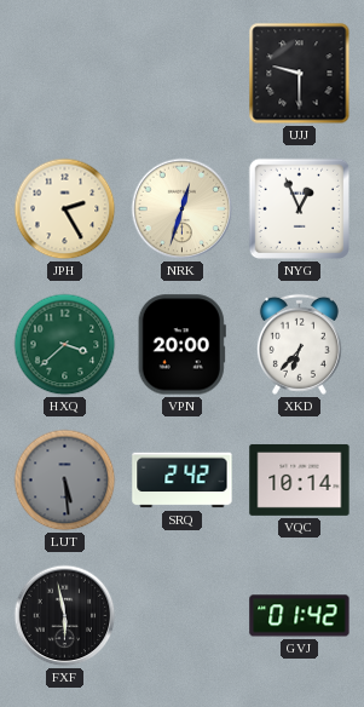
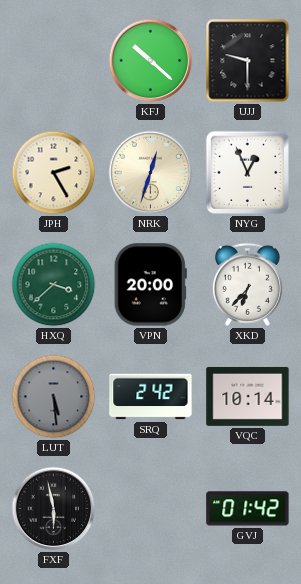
KFJ: none -> 10:22 (151, 61)
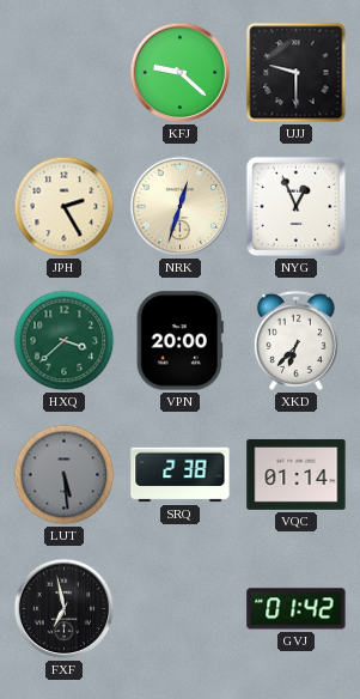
KFJ: 10:22 -> 9:22 (181, 73)
SRQ: 2:42 -> 2:38 (181, 475)
VQC: 10:14 -> 01:14 (297, 474)
FXF: 5:58 -> 6:58 (65, 609)
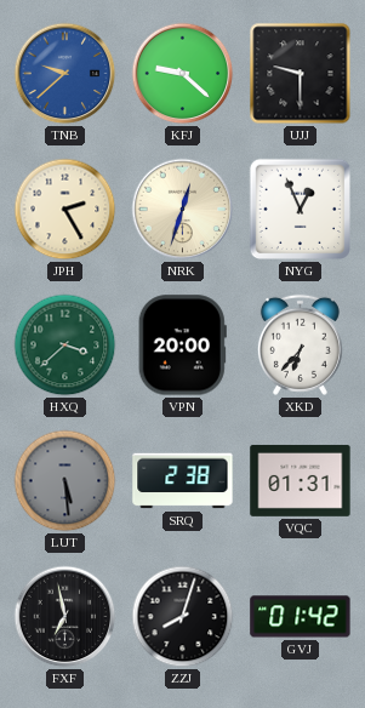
TNB: none -> 9:38 (65, 74)
VQC: 01:14 -> 01:31 (301, 480)
ZZJ: none -> 8:03 (183, 617)
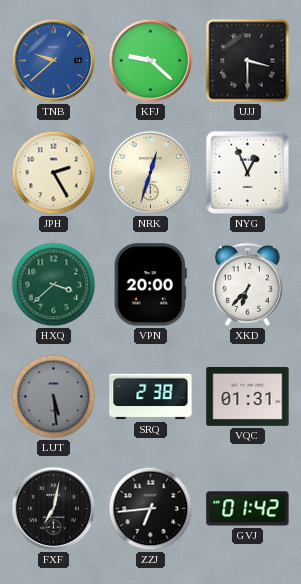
UJJ: 9:30 -> 3:30 (248, 61)
FXF: 6:58 -> 7:02 (54, 509)
ZZJ: 8:03 -> 6:44 (151, 509)
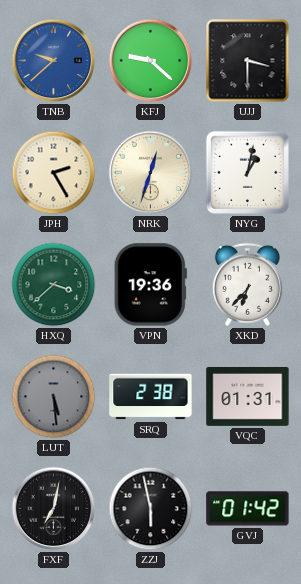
NYG: 12:56 -> 1:02 (248, 173)
VPN: 20:00 -> 19:36 (150, 285)
ZZJ: 6:44 -> 5:58 (151, 509)
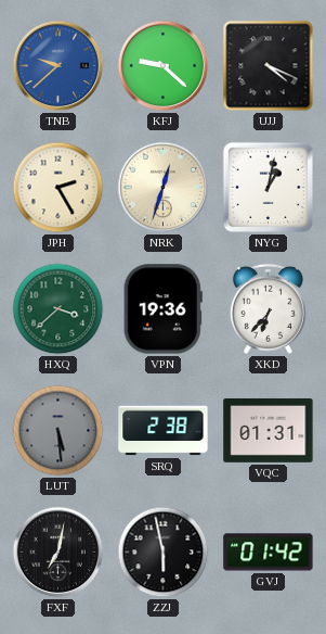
UJJ: 3:30 -> 4:19 (269, 66)
